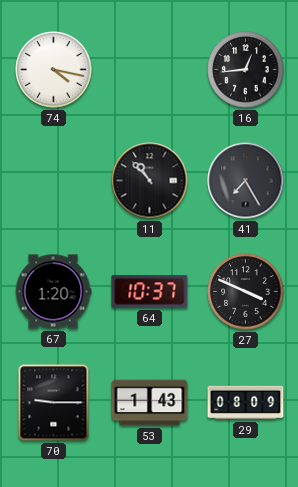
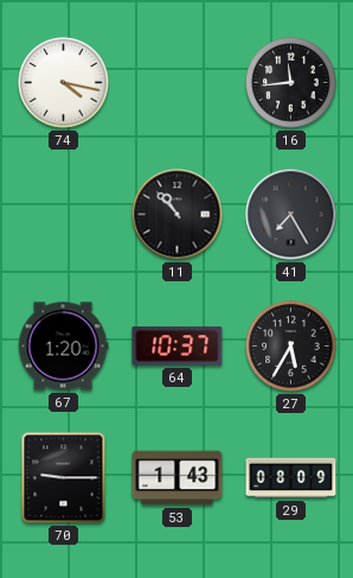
16: 12:44 -> 11:44 (291, 83)
27: 3:49 -> 5:35 (291, 347)
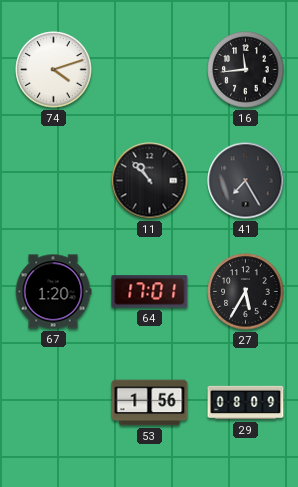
74: 4:17 -> 4:12 (54, 70)
64: 10:37 -> 17:01 (150, 292)
70: 9:15 -> none (64, 478)
53: 1:43 -> 1:56 (150, 403)
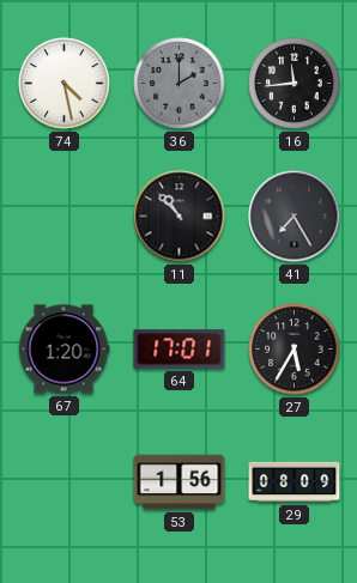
74: 4:12 -> 4:28 (65, 84)
36: none -> 2:00 (180, 84)
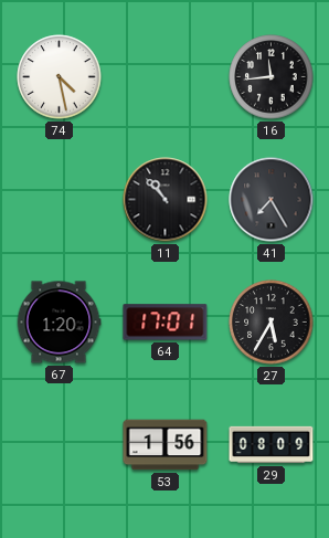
36: 2:00 -> none (180, 84)
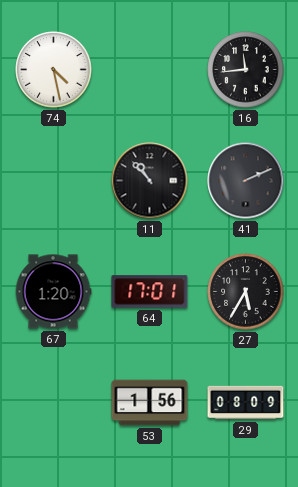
41: 7:25 -> 2:11 (246, 181)
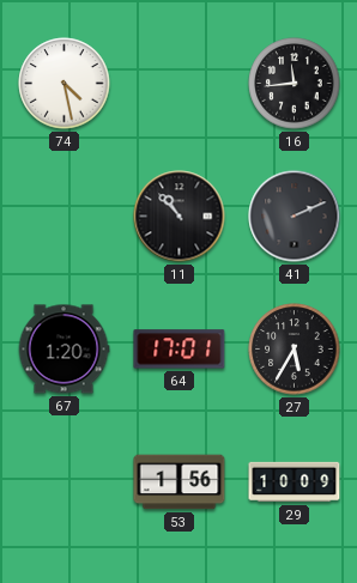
29: 08:09 -> 10:09 (295, 482)
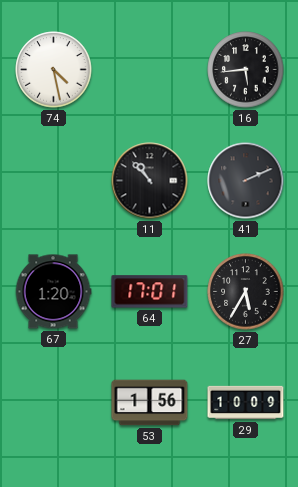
16: 11:44 -> 5:44 (246, 70)
